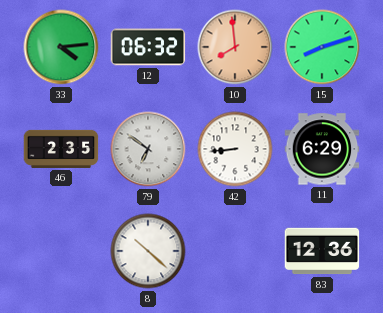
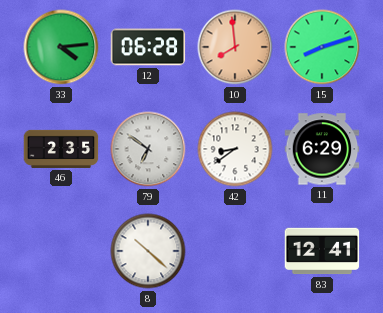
12: 06:32 -> 06:28 (148, 47)
42: 8:44 -> 8:39 (235, 149)
83: 12:36 -> 12:41 (322, 251)
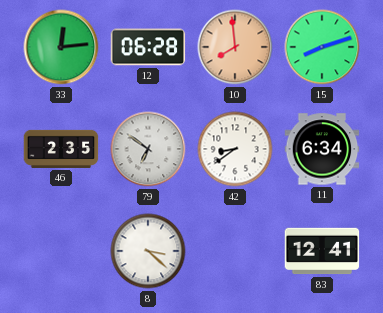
33: 4:14 -> 12:14 (61, 47)
11: 6:29 -> 6:34 (322, 149)
8: 10:22 -> 3:22 (148, 251)
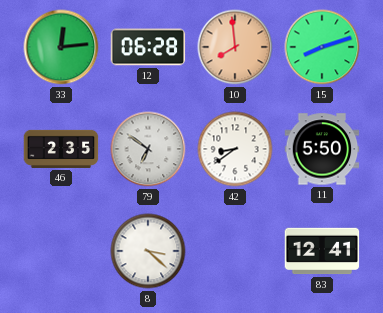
11: 6:34 -> 5:50 (322, 149)
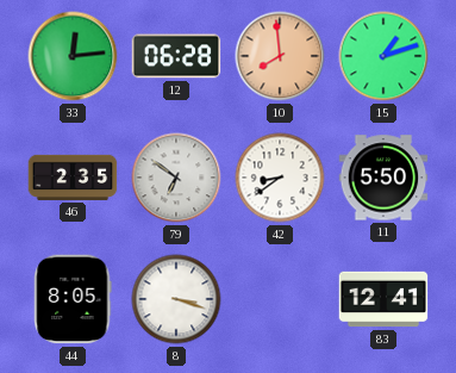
15: 8:12 -> 1:12 (383, 56)
44: none -> 8:05 (73, 299)
8: 3:22 -> 3:18 (176, 299)
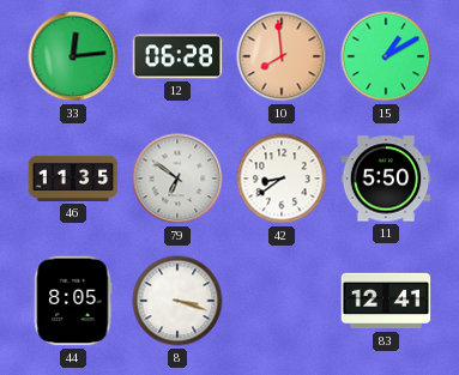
15: 1:12 -> 1:10 (386, 56)
46: 2:35 -> 11:35 (73, 179)
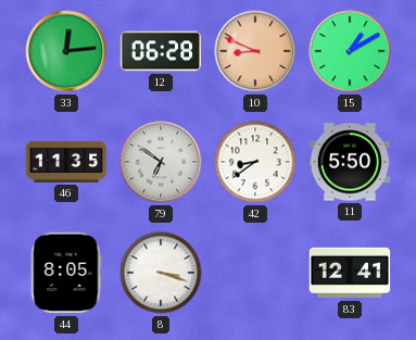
10: 7:59 -> 8:49 (255, 51)
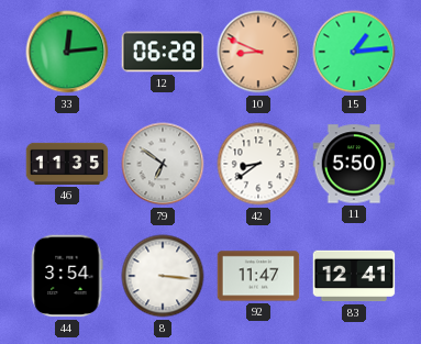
15: 1:10 -> 1:14 (354, 52)
44: 8:05 -> 3:54 (67, 276)
8: 3:18 -> 3:16 (163, 276)
92: none -> 11:47 (258, 276)
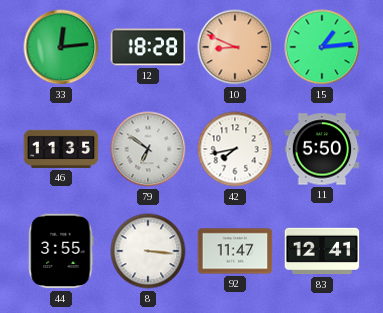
12: 06:28 -> 18:28 (148, 47)
42: 8:39 -> 7:43 (235, 149)
44: 3:54 -> 3:55 (61, 251)
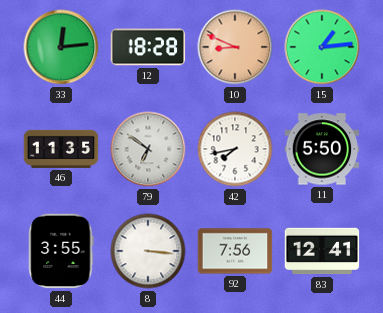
92: 11:47 -> 7:56 (235, 251)
